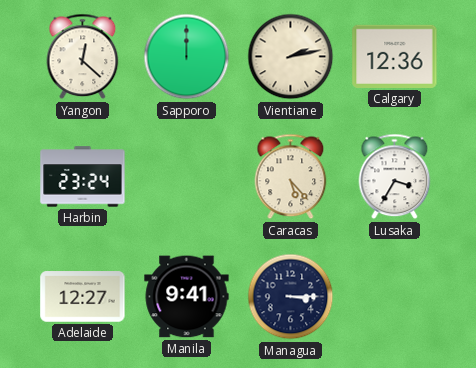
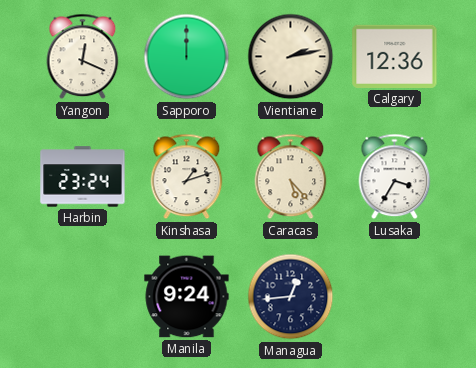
Yangon: 12:22 -> 12:19 (83, 57)
Kinshasa: none -> 1:12 (187, 177)
Adelaide: 12:27 -> none (83, 297)
Manila: 9:41 -> 9:24 (187, 297)
Managua: 3:15 -> 12:44 (291, 297)
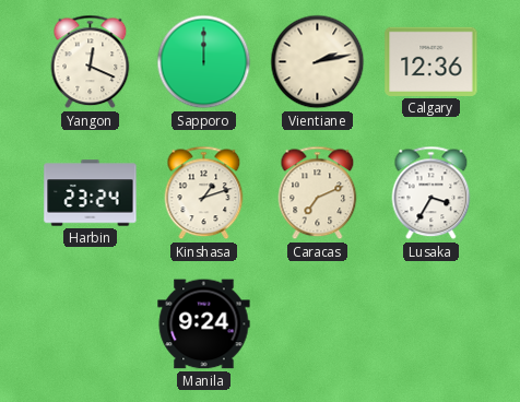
Caracas: 5:23 -> 7:11 (318, 193)
Managua: 12:44 -> none (291, 297)
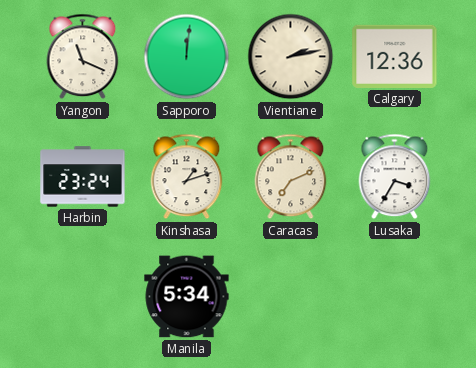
Yangon: 12:19 -> 11:19 (83, 57)
Sapporo: 12:00 -> 12:01 (187, 57)
Manila: 9:24 -> 5:34 (187, 297)
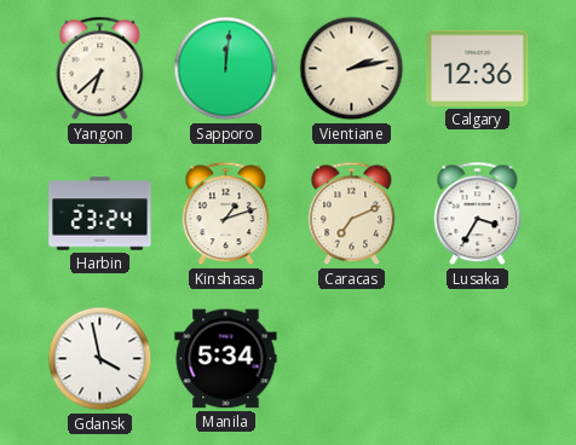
Yangon: 11:19 -> 6:38 (100, 69)
Gdansk: none -> 3:58 (100, 359)
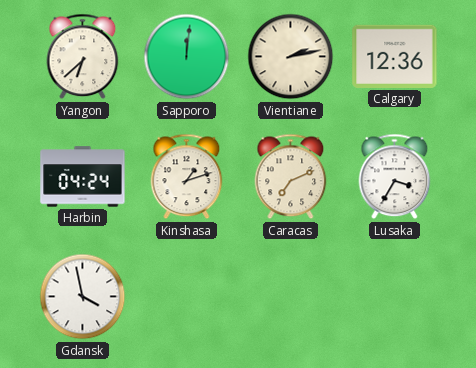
Harbin: 23:24 -> 04:24 (83, 177)
Manila: 5:34 -> none (226, 359)
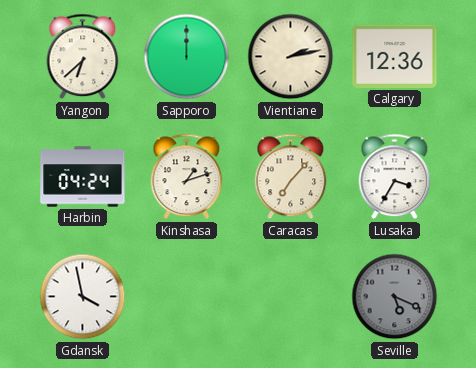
Sapporo: 12:01 -> 12:00 (187, 57)
Caracas: 7:11 -> 7:07 (291, 177)
Seville: none -> 5:19 (395, 297)
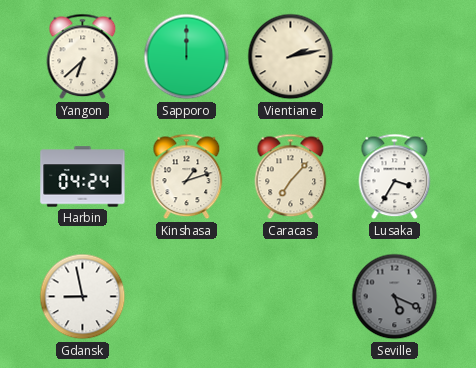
Calgary: 12:36 -> none (395, 56)
Gdansk: 3:58 -> 8:58 (83, 297)
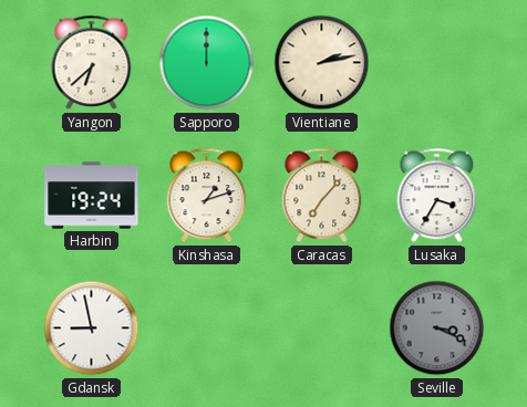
Harbin: 04:24 -> 19:24 (92, 196)
Seville: 5:19 -> 3:19 (437, 328)
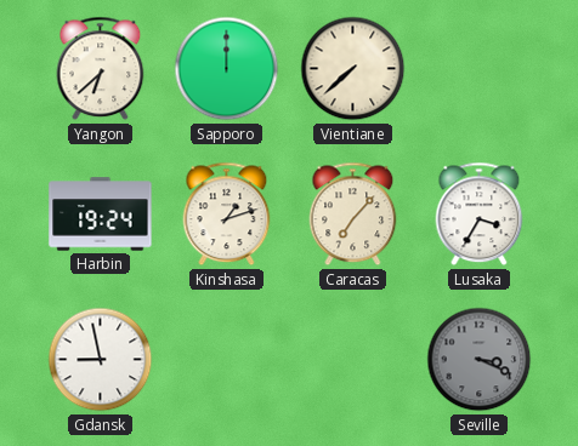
Vientiane: 2:13 -> 7:38 (353, 69)
